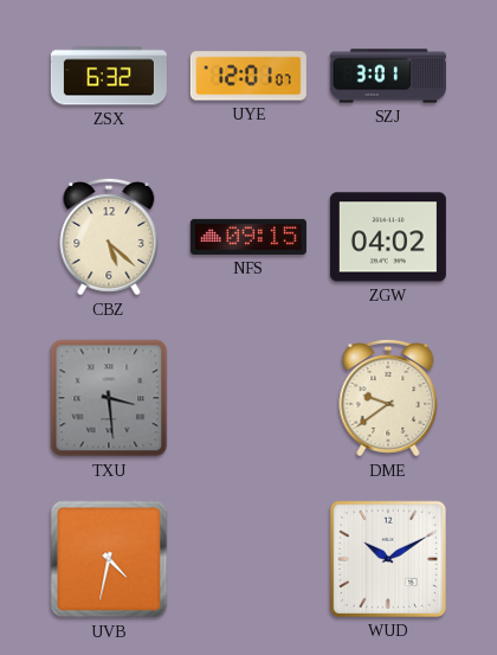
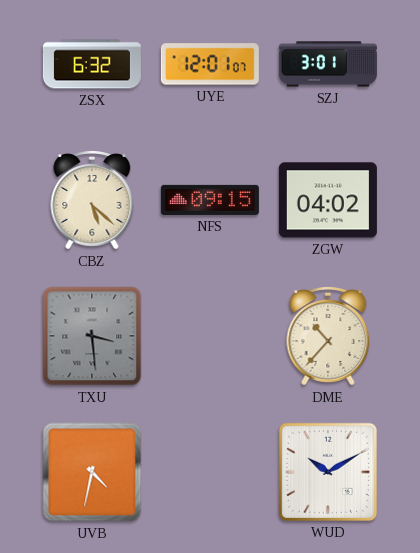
DME: 9:39 -> 10:37 (328, 337)
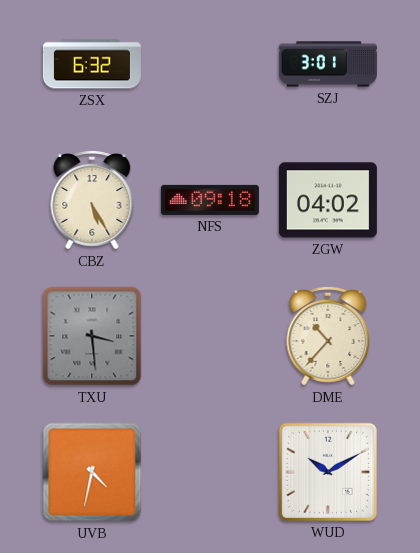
UYE: 12:01 -> none (210, 64)
CBZ: 5:22 -> 5:25 (92, 201)
NFS: 09:15 -> 09:18 (210, 200)
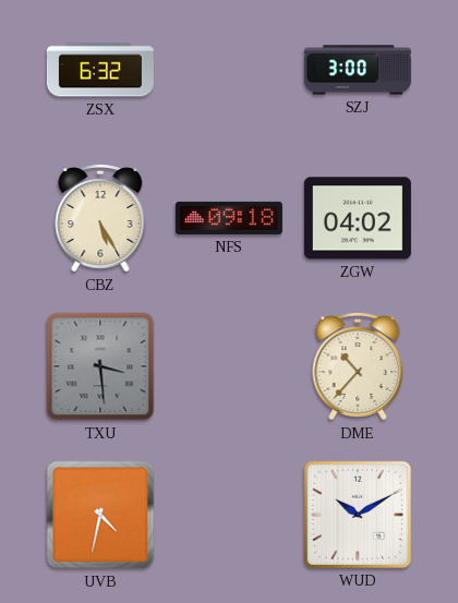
SZJ: 3:01 -> 3:00 (358, 70)
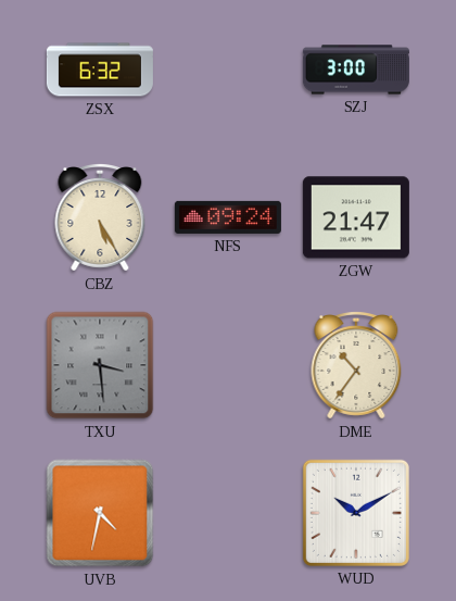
NFS: 09:18 -> 09:24 (228, 217)
ZGW: 04:02 -> 21:47 (356, 217)
DME: 10:37 -> 10:36 (356, 366)
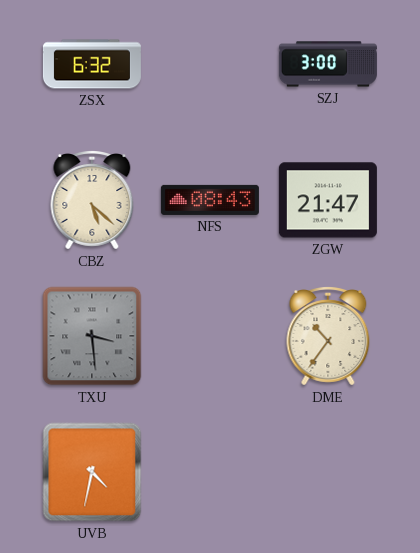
CBZ: 5:25 -> 5:22 (92, 201)
NFS: 09:24 -> 08:43 (210, 200)
WUD: 10:10 -> none (356, 513)
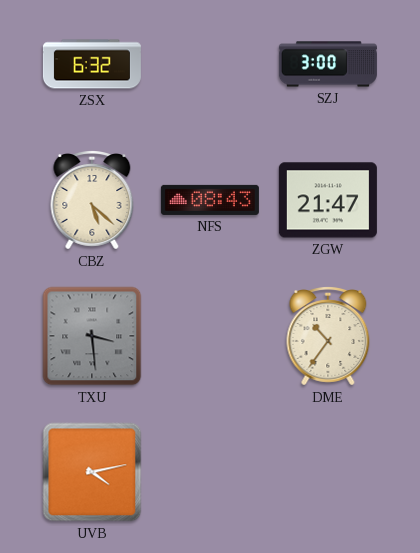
UVB: 4:32 -> 4:13 (92, 472)
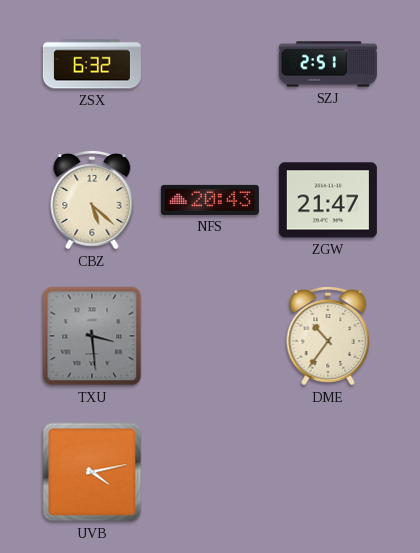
SZJ: 3:00 -> 2:51 (328, 64)
NFS: 08:43 -> 20:43 (210, 200)
